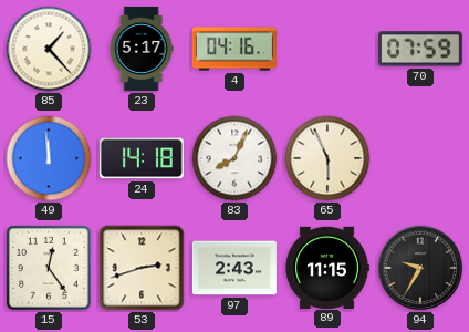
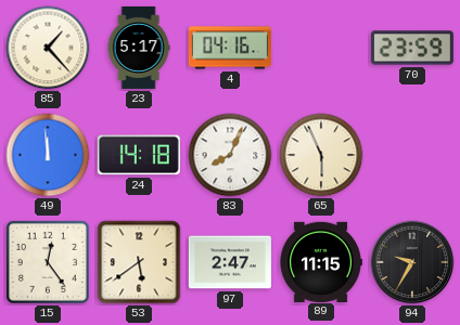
70: 07:59 -> 23:59 (412, 48)
53: 2:42 -> 5:39 (139, 262)
97: 2:43 -> 2:47 (230, 262)
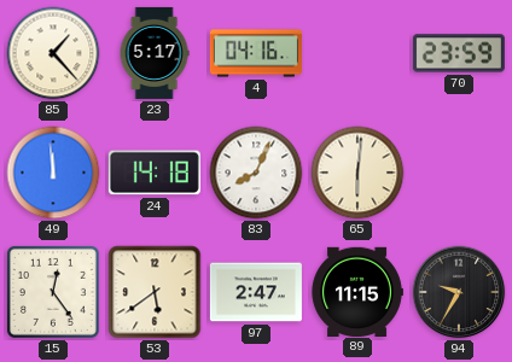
65: 5:56 -> 6:01 (357, 173)
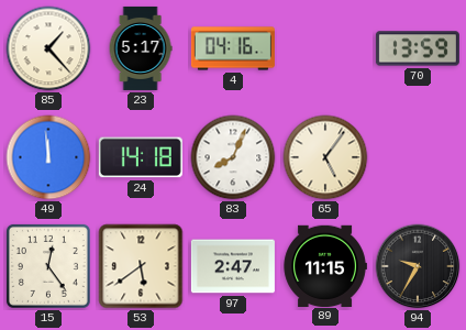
70: 23:59 -> 13:59 (418, 48)
65: 6:01 -> 5:06 (325, 157)
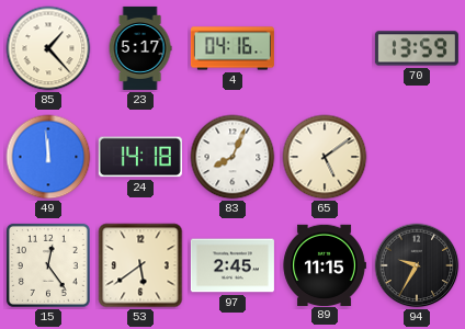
65: 5:06 -> 5:09 (325, 157)
97: 2:47 -> 2:45 (232, 265)
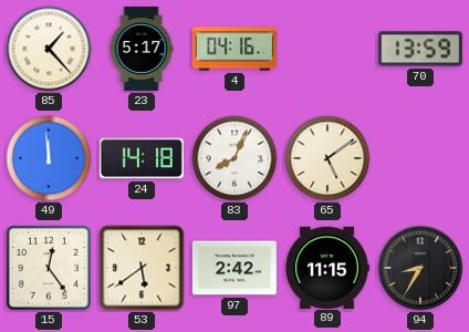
97: 2:45 -> 2:42 (234, 268)
94: 9:35 -> 8:35 (420, 268)
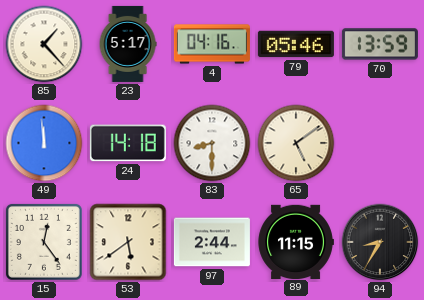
79: none -> 05:46 (296, 44)
83: 8:04 -> 8:30 (212, 143)
97: 2:42 -> 2:44 (212, 242)
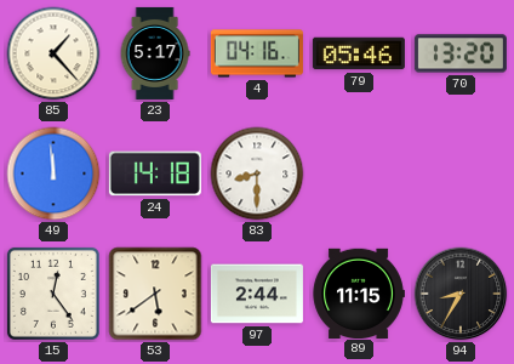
70: 13:59 -> 13:20 (461, 53)
65: 5:09 -> none (296, 143)
